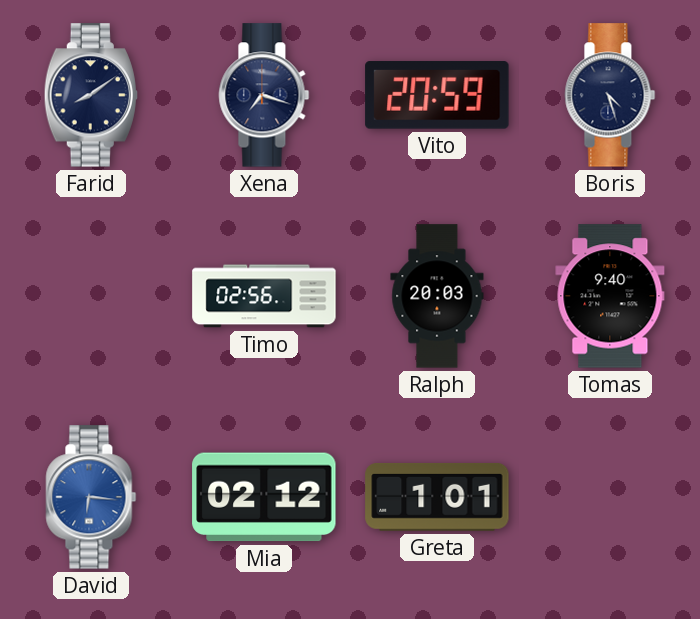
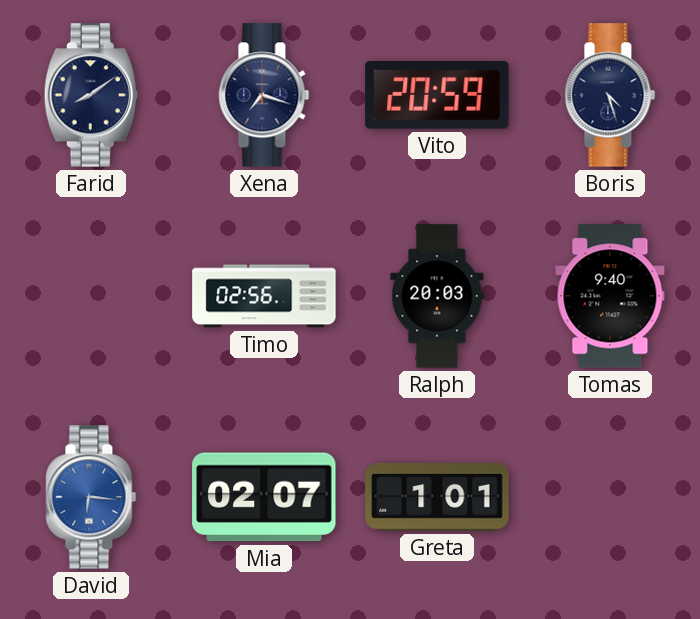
Mia: 02:12 -> 02:07 (264, 497)
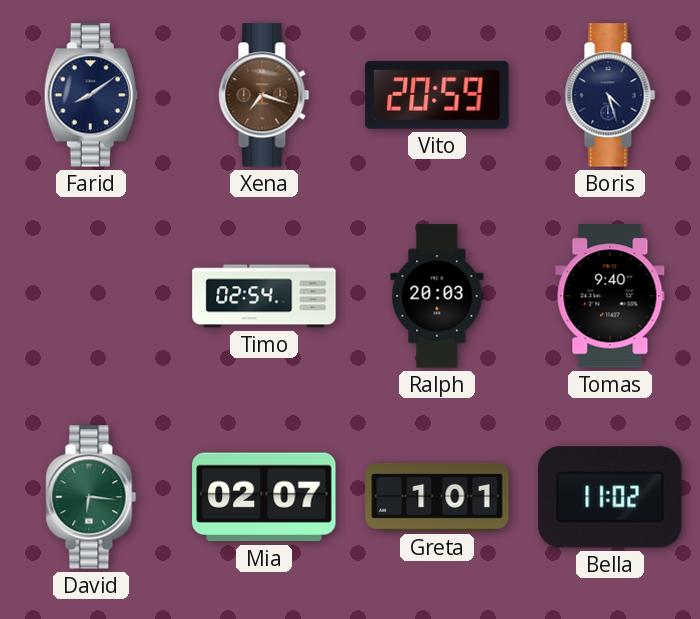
Xena dial: navy -> brown (264, 95)
Timo: 02:56 -> 02:54 (264, 296)
David dial: blue -> green (91, 497)
Bella: none -> 11:02 (610, 497)
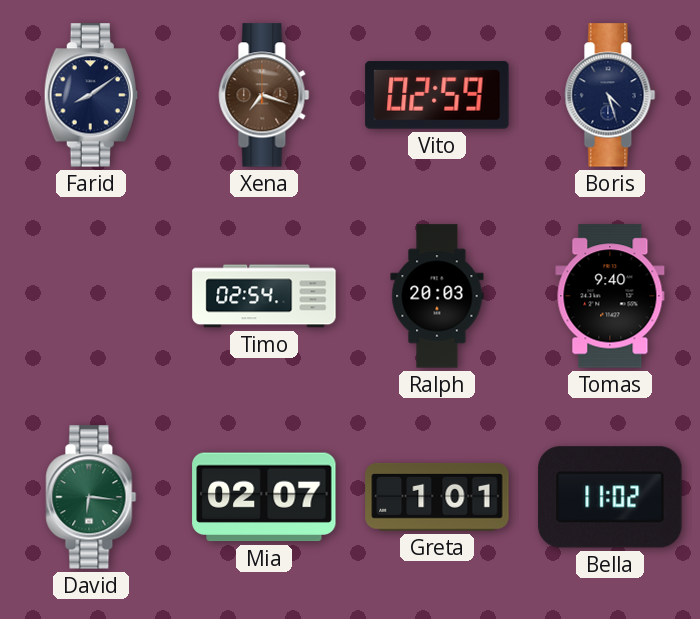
Vito: 20:59 -> 02:59 (437, 95)
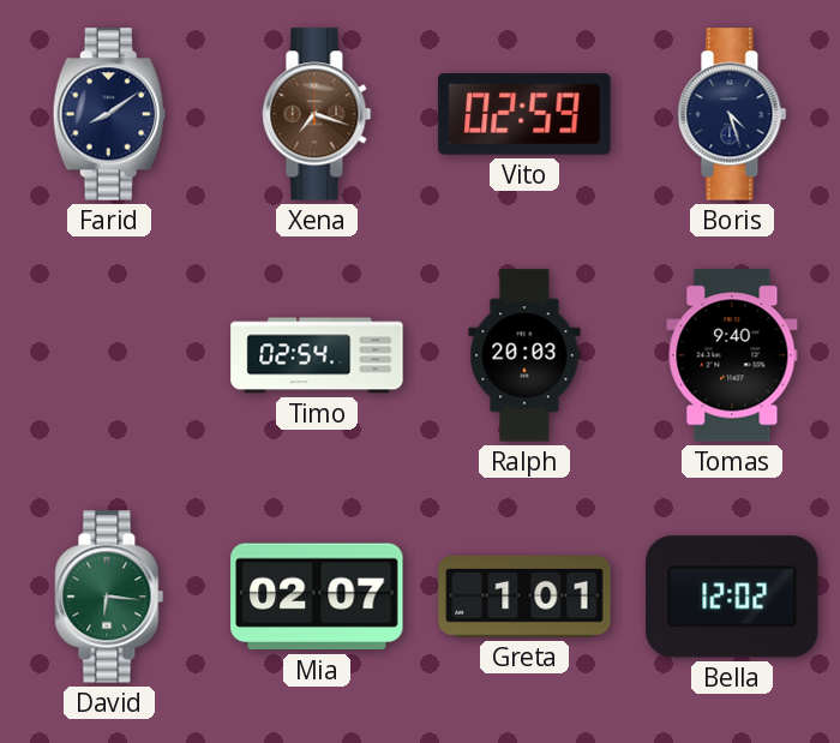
Bella: 11:02 -> 12:02 (732, 597)
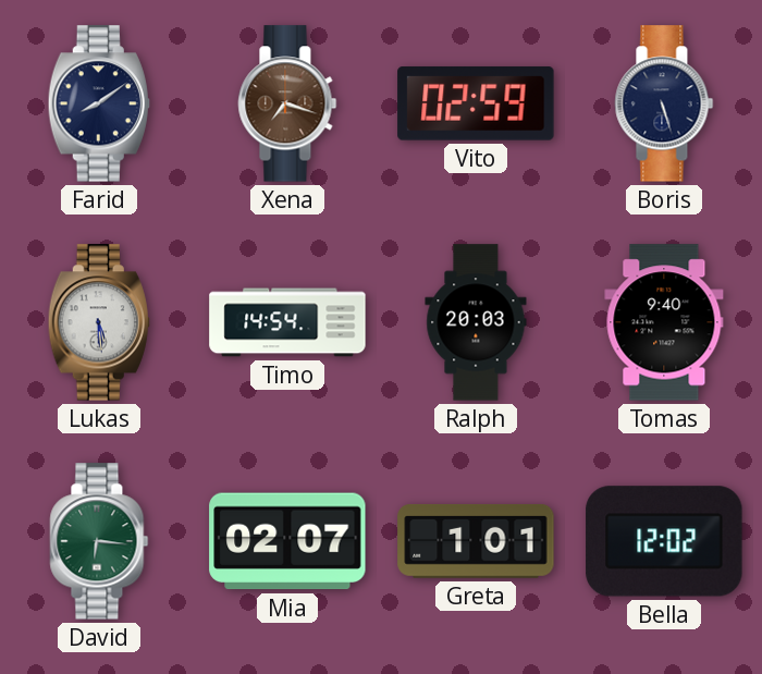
Boris: 4:27 -> 5:27 (664, 103)
Lukas: none -> 5:29 (99, 322)
Timo: 02:54 -> 14:54 (287, 322)
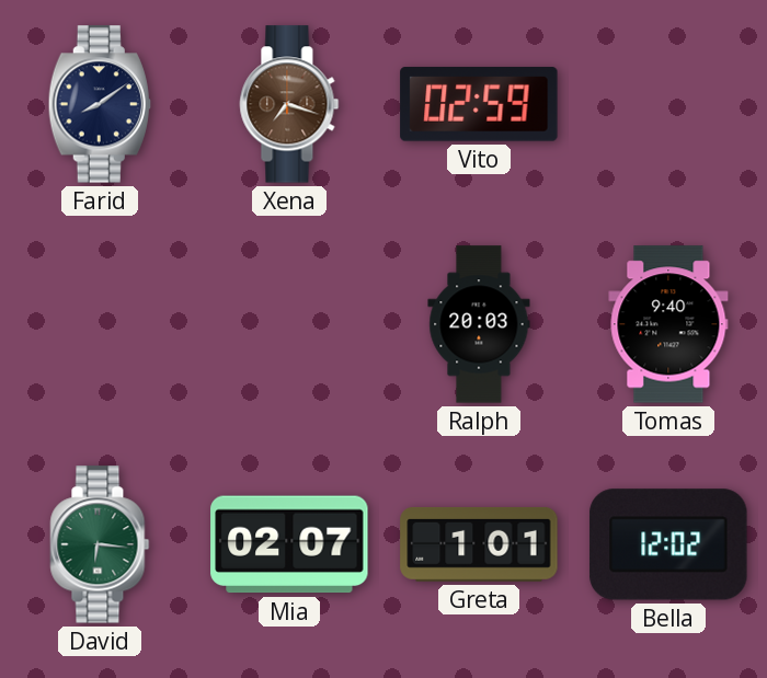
Boris: 5:27 -> none (664, 103)
Lukas: 5:29 -> none (99, 322)
Timo: 14:54 -> none (287, 322)
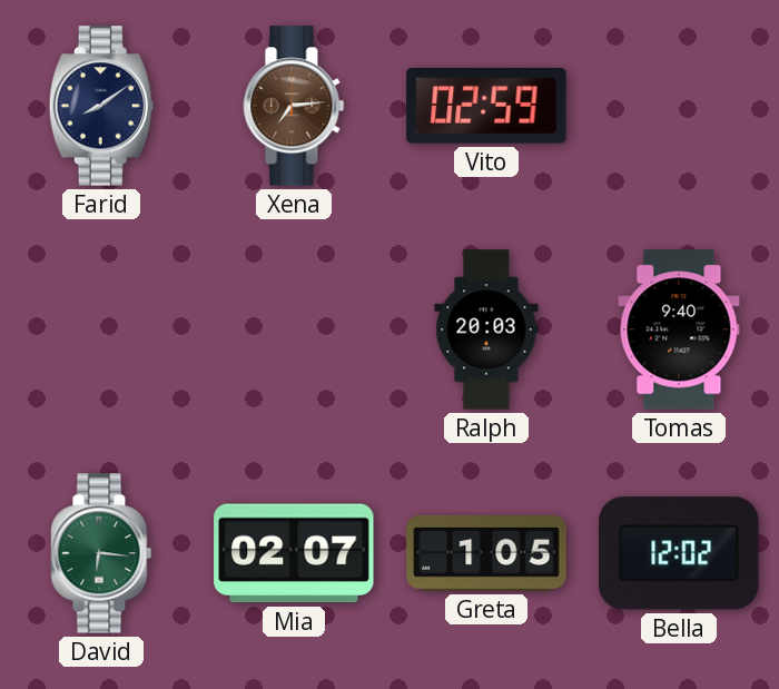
Xena: 7:18 -> 7:14 (294, 106)
Greta: 1:01 -> 1:05 (486, 553)
